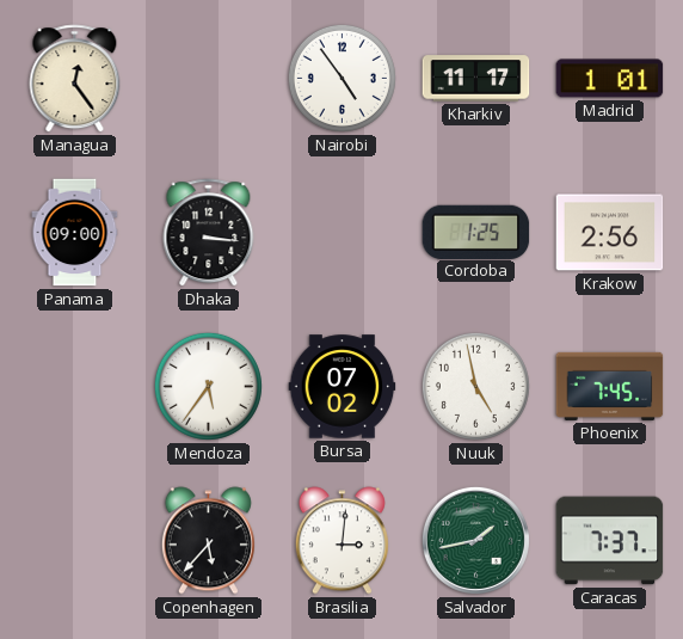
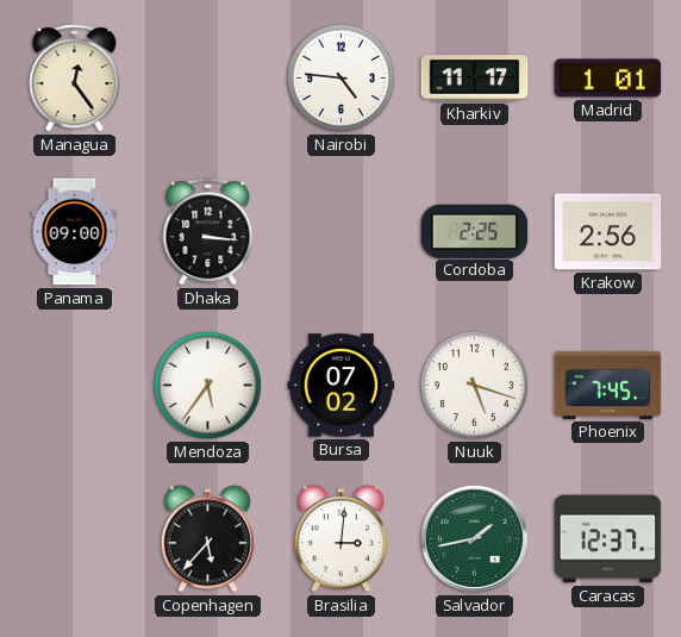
Nairobi: 4:54 -> 4:46 (340, 77)
Cordoba: 1:25 -> 2:25 (475, 231)
Nuuk: 4:58 -> 5:18 (474, 385)
Caracas: 7:37 -> 12:37 (608, 539)
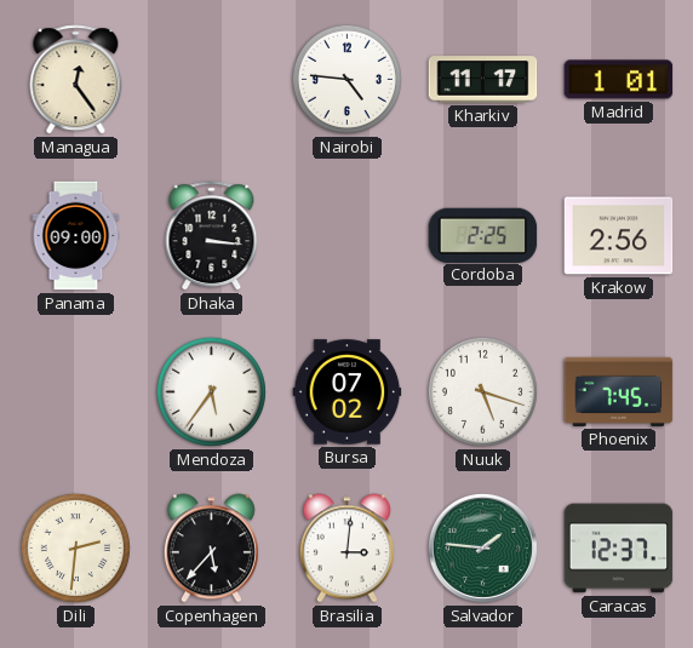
Dili: none -> 2:31 (75, 547)
Salvador: 1:43 -> 1:46 (482, 547)
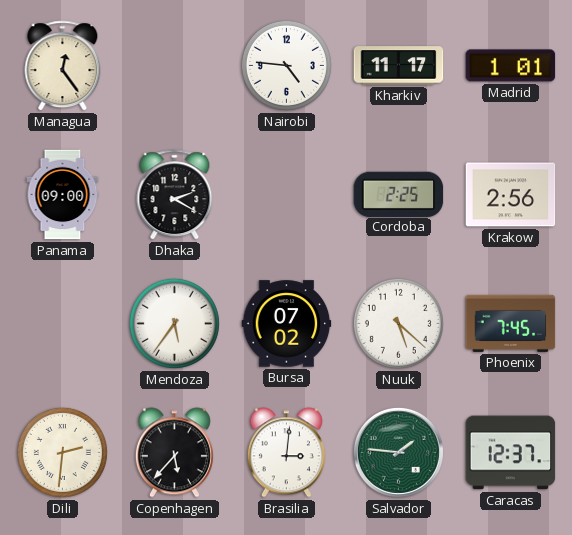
Dhaka: 3:16 -> 2:20 (175, 195)
Nuuk: 5:18 -> 5:22 (398, 323)
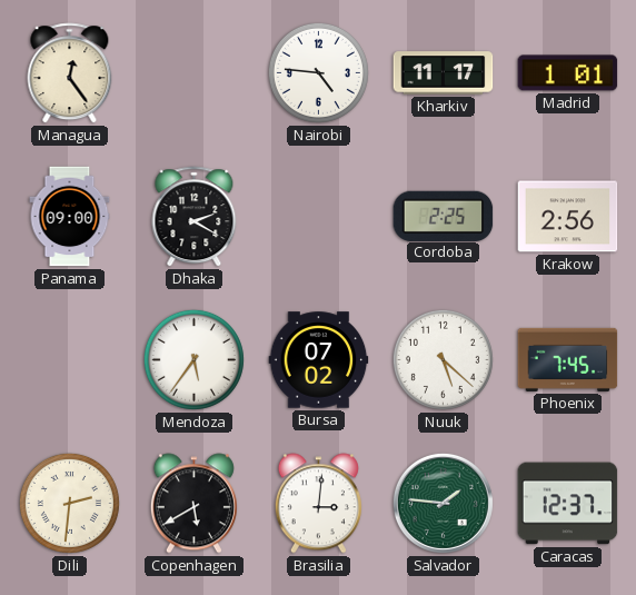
Copenhagen: 5:37 -> 5:40 (193, 504)
